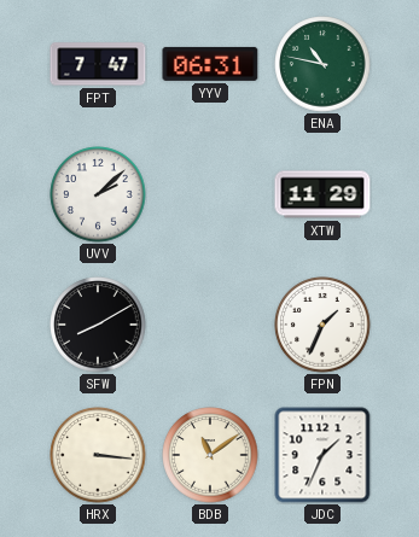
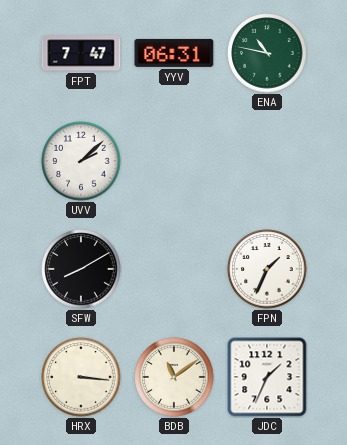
XTW: 11:29 -> none (322, 194)
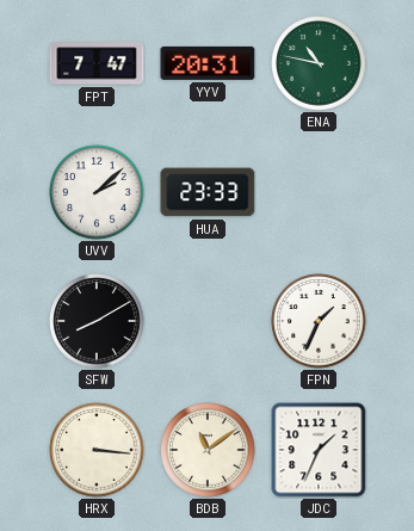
YYV: 06:31 -> 20:31 (208, 63)
HUA: none -> 23:33 (208, 192)
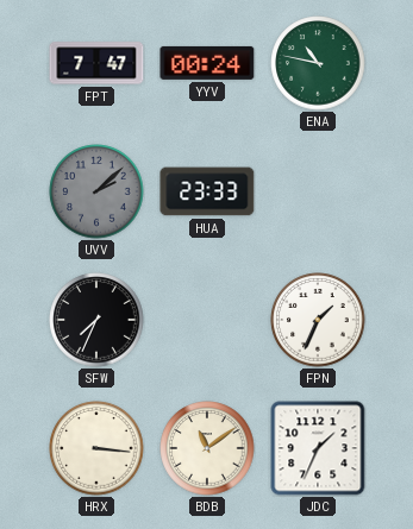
YYV: 20:31 -> 00:24 (207, 63)
UVV dial: white -> grey (96, 191)
SFW: 8:10 -> 7:34 (96, 320)
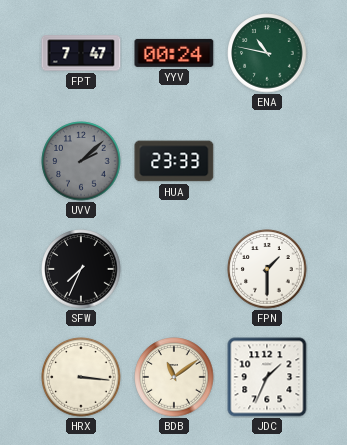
FPN: 1:34 -> 1:30 (267, 269)
